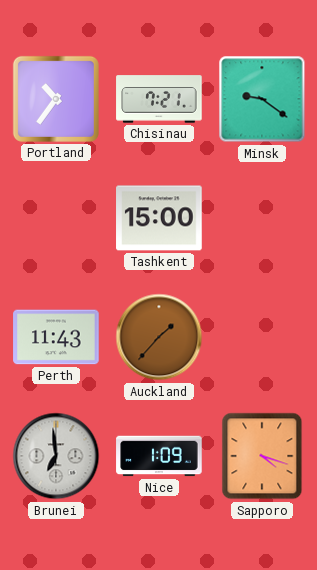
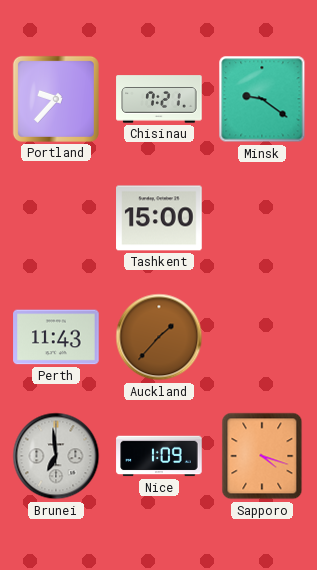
Portland: 10:36 -> 9:37 (56, 99)
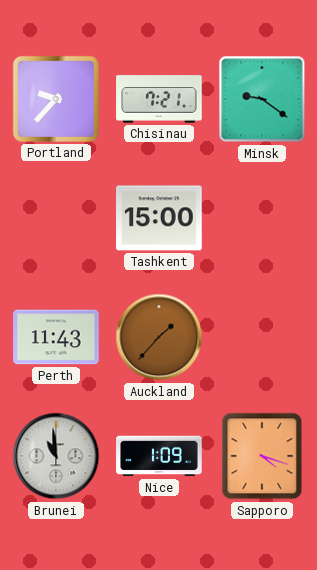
Brunei: 6:59 -> 10:59 (56, 456)
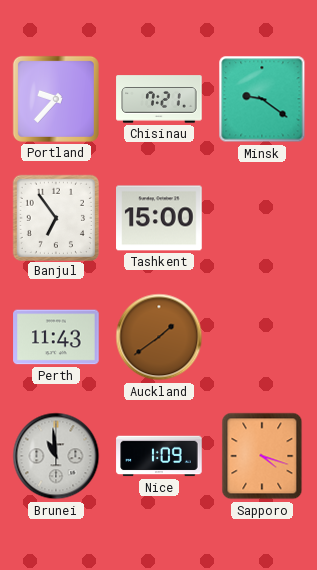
Banjul: none -> 6:54 (55, 217)
Auckland: 1:37 -> 1:39 (159, 337)
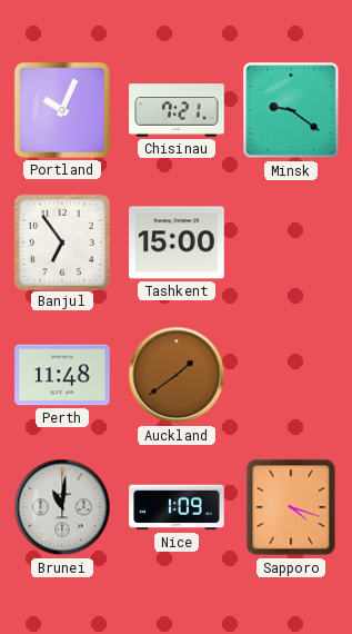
Portland: 9:37 -> 10:04 (62, 110)
Perth: 11:43 -> 11:48 (62, 375)
Brunei: 10:59 -> 11:01 (62, 507)
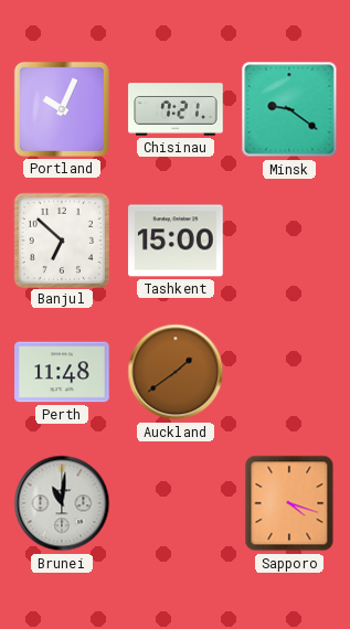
Banjul: 6:54 -> 6:52 (61, 239)
Nice: 1:09 -> none (177, 507)
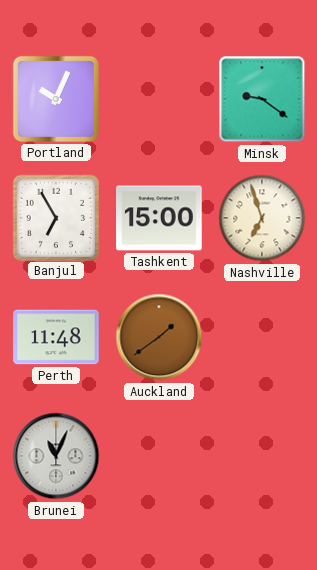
Chisinau: 7:21 -> none (176, 109)
Banjul: 6:52 -> 6:55 (55, 217)
Nashville: none -> 6:57 (262, 218)
Brunei: 11:01 -> 11:04 (56, 456)
Sapporo: 4:18 -> none (289, 503)
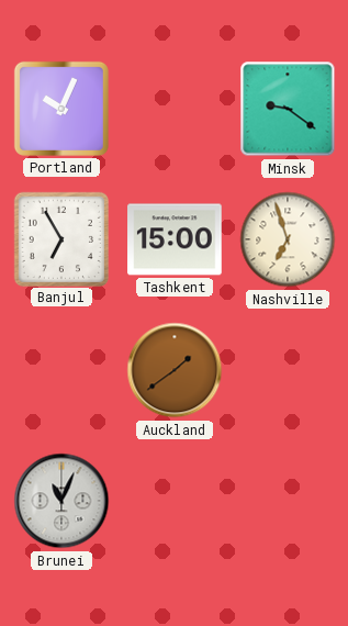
Perth: 11:48 -> none (56, 337)
